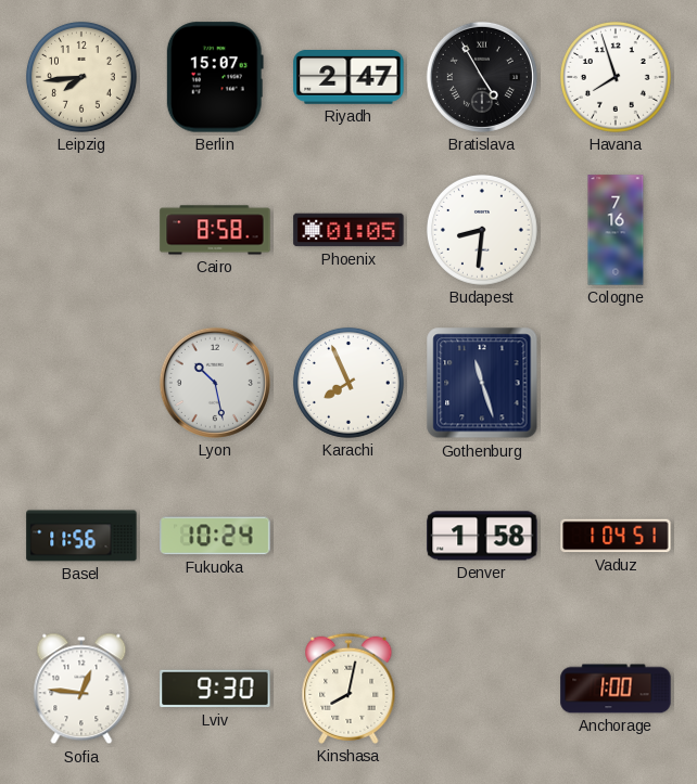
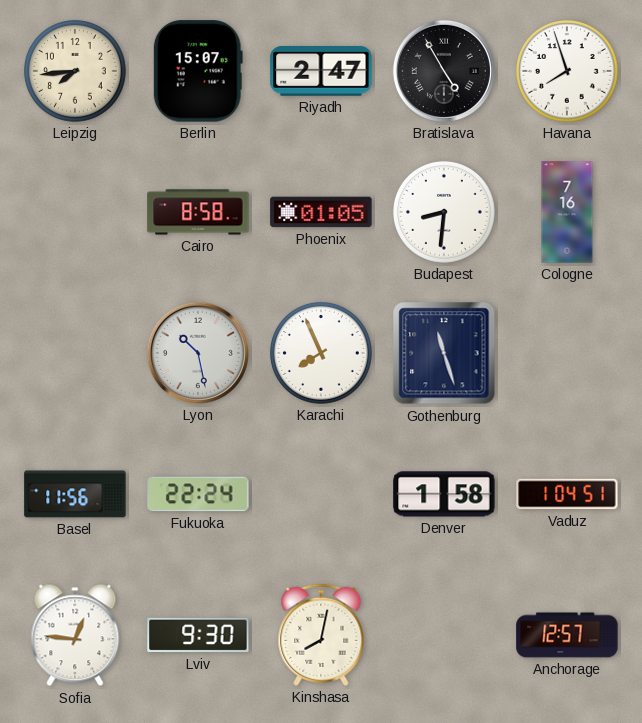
Fukuoka: 10:24 -> 22:24 (198, 494)
Anchorage: 1:00 -> 12:57 (567, 635)
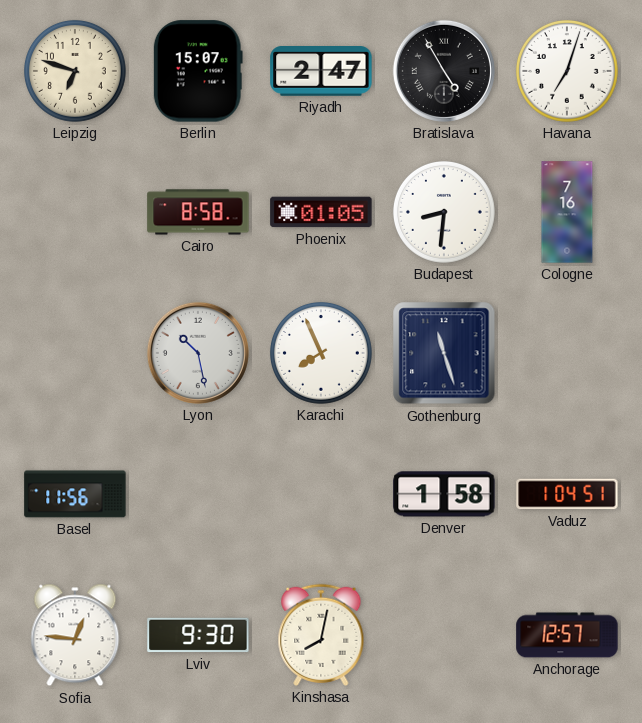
Leipzig: 7:44 -> 6:48 (75, 71)
Havana: 7:57 -> 7:03 (567, 71)
Fukuoka: 22:24 -> none (198, 494)
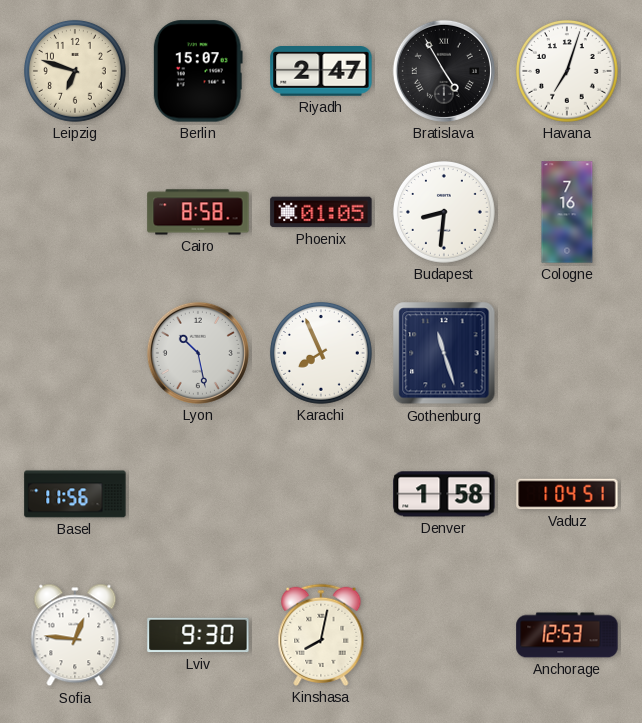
Anchorage: 12:57 -> 12:53 (567, 635)
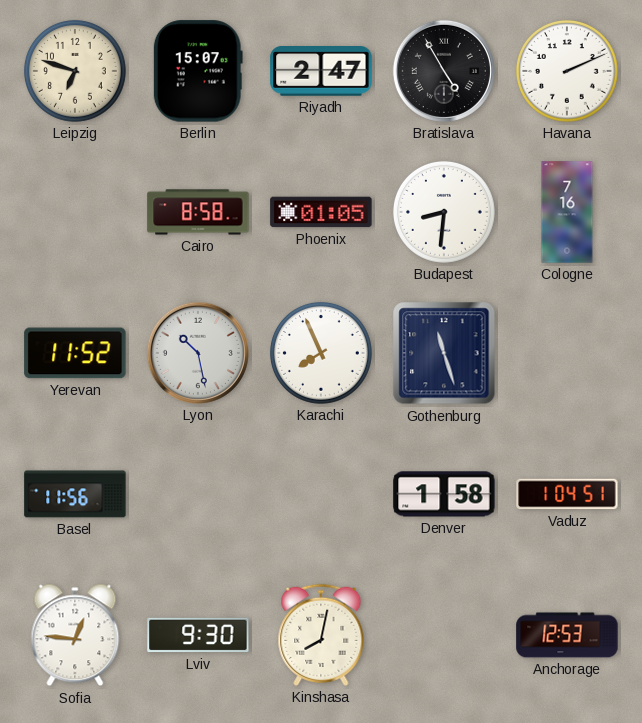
Havana: 7:03 -> 2:11 (567, 71)
Yerevan: none -> 11:52 (75, 353)
